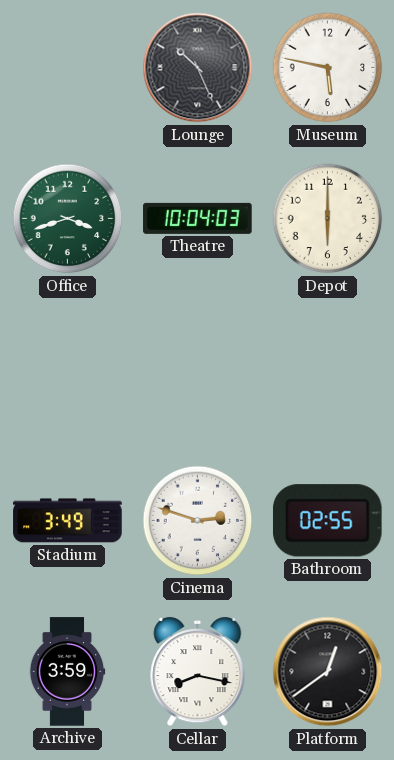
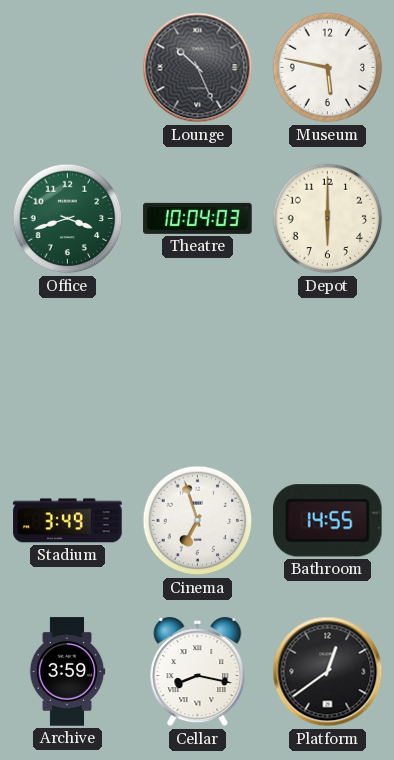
Cinema: 2:48 -> 6:57 (198, 521)
Bathroom: 02:55 -> 14:55 (327, 521)
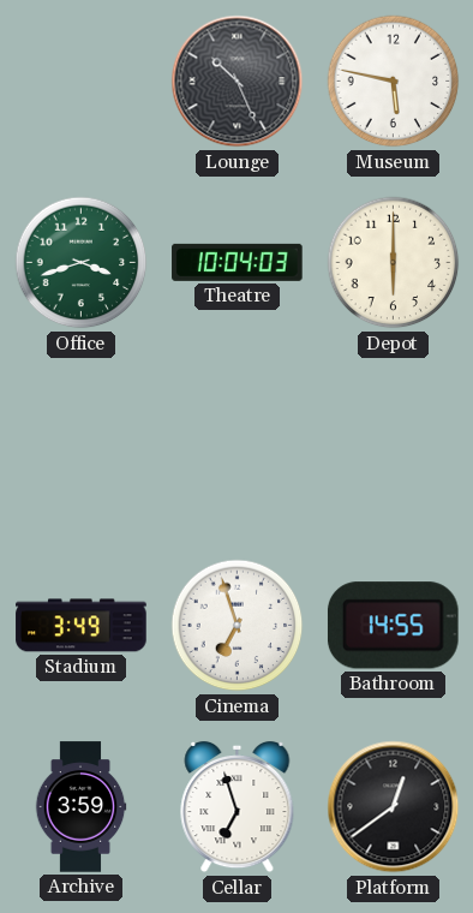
Cellar: 8:17 -> 6:57 (238, 807)
